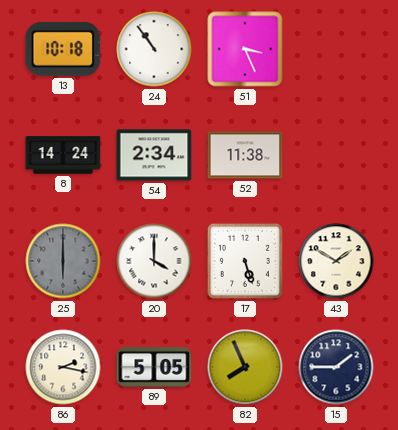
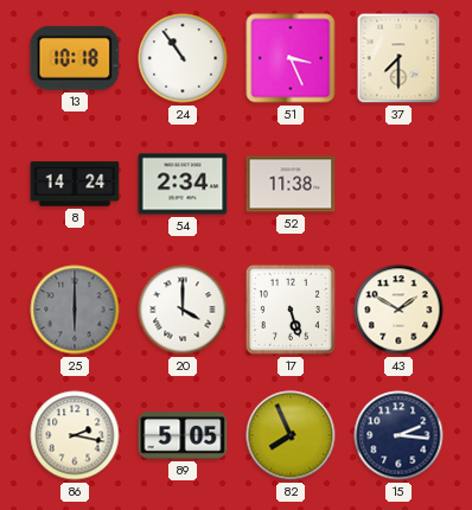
37: none -> 7:30 (398, 58)
15: 1:45 -> 2:16 (398, 435)
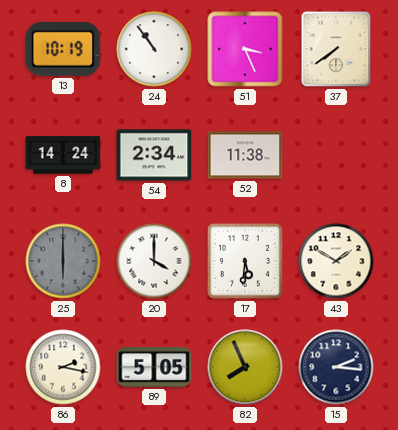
13: 10:18 -> 10:19 (63, 49)
37: 7:30 -> 7:39 (336, 49)
17: 5:27 -> 5:31 (245, 261)
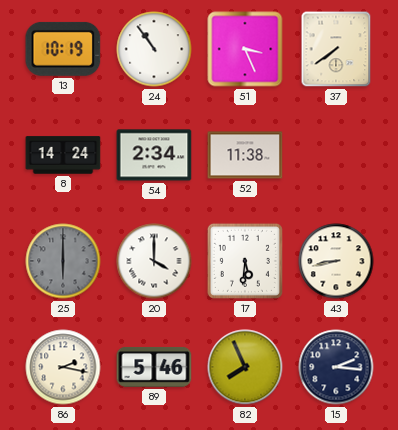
43: 1:50 -> 8:43 (336, 261)
89: 5:05 -> 5:46 (154, 367)
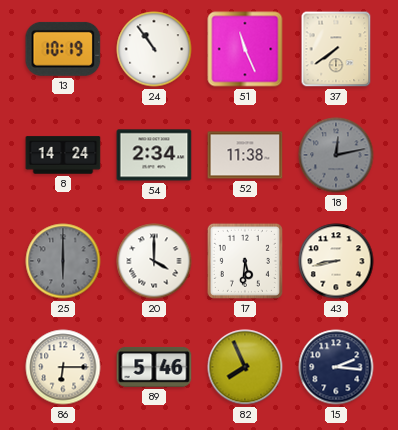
51: 3:26 -> 11:26 (245, 49)
18: none -> 12:13 (336, 155)
86: 2:17 -> 6:15 (63, 367)
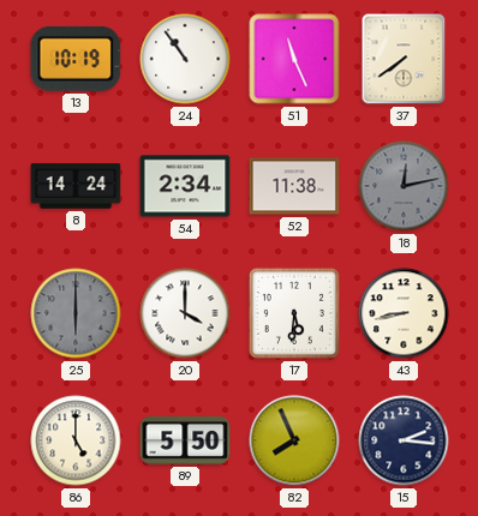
86: 6:15 -> 5:00 (76, 440)
89: 5:46 -> 5:50 (185, 440)
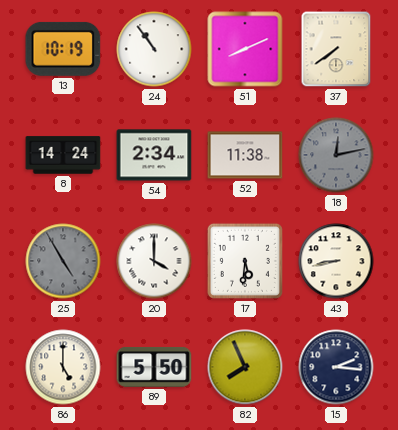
51: 11:26 -> 8:11 (245, 49)
25: 6:00 -> 4:55 (63, 261)
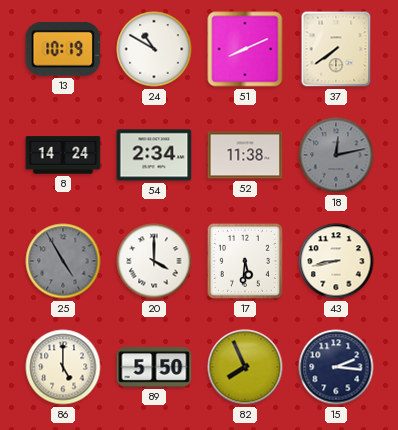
24: 10:54 -> 10:50 (154, 49)
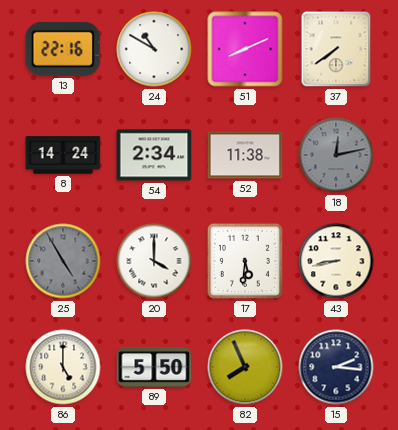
13: 10:19 -> 22:16 (63, 49)
